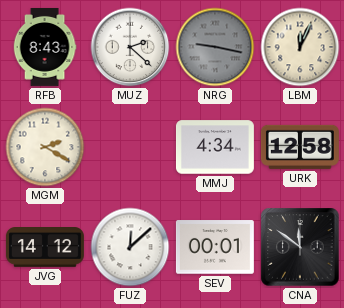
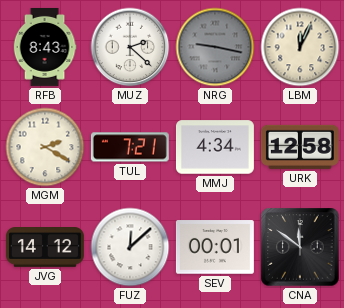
TUL: none -> 7:21 (130, 147)
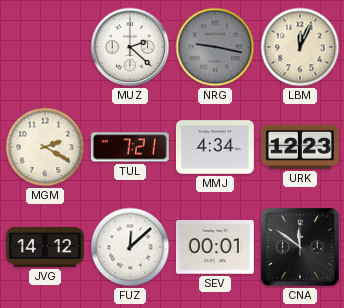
RFB: 8:43 -> none (45, 47)
URK: 12:58 -> 12:23 (300, 147)
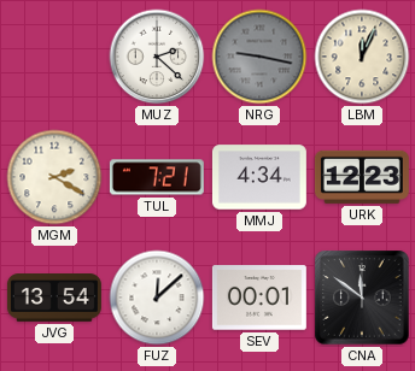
JVG: 14:12 -> 13:54 (54, 299)
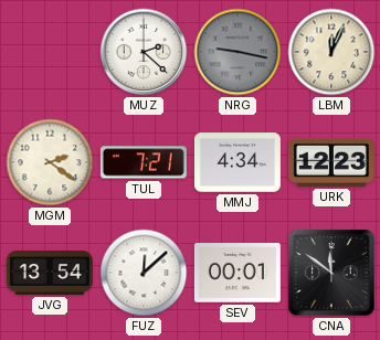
MGM: 2:20 -> 2:21 (50, 162)
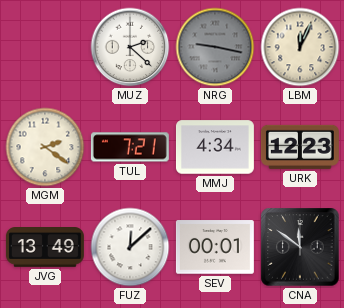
JVG: 13:54 -> 13:49 (45, 248)
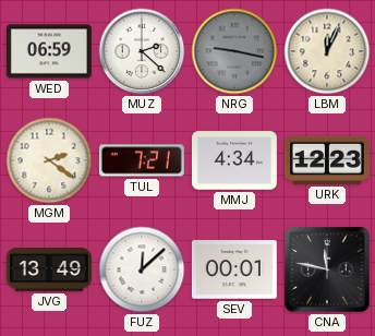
WED: none -> 06:59 (49, 51)
CNA: 11:51 -> 11:47 (327, 269)
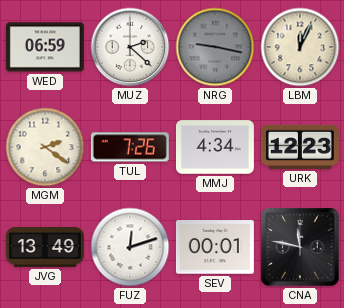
TUL: 7:21 -> 7:26 (130, 147)
FUZ: 12:08 -> 12:12 (130, 247)
